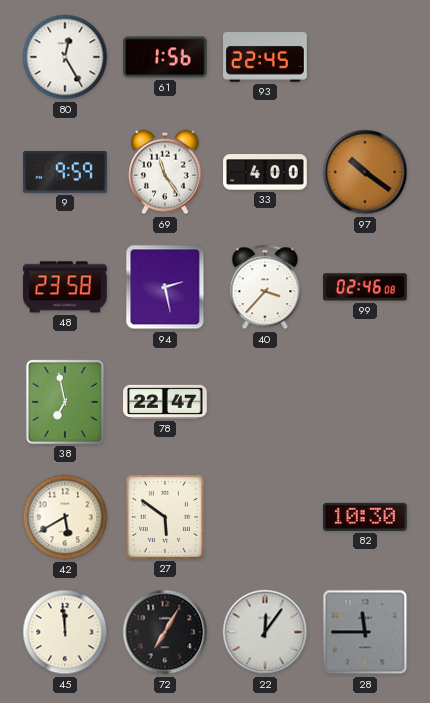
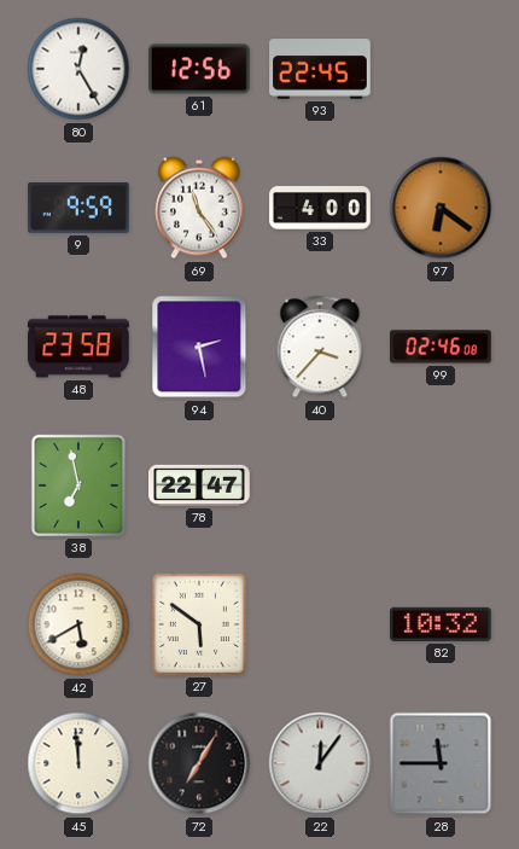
61: 1:56 -> 12:56 (200, 69)
97: 10:21 -> 6:21 (441, 208)
82: 10:30 -> 10:32 (442, 624)
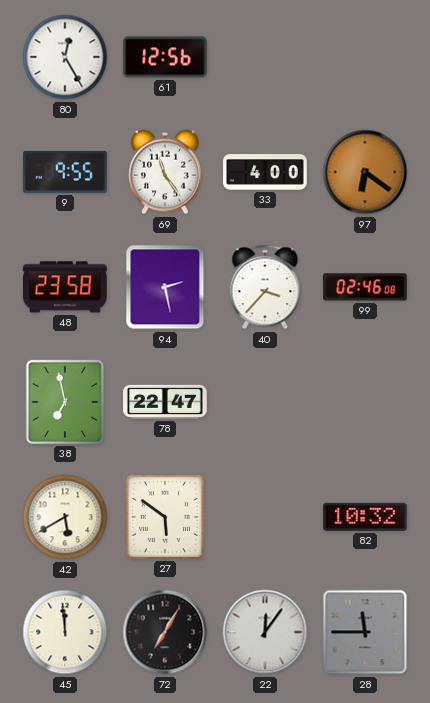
93: 22:45 -> none (320, 69)
9: 9:59 -> 9:55 (65, 173)
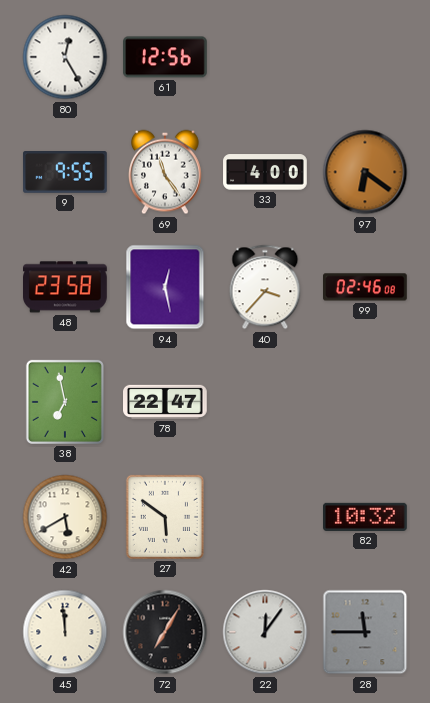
94: 2:28 -> 12:28 (165, 287)
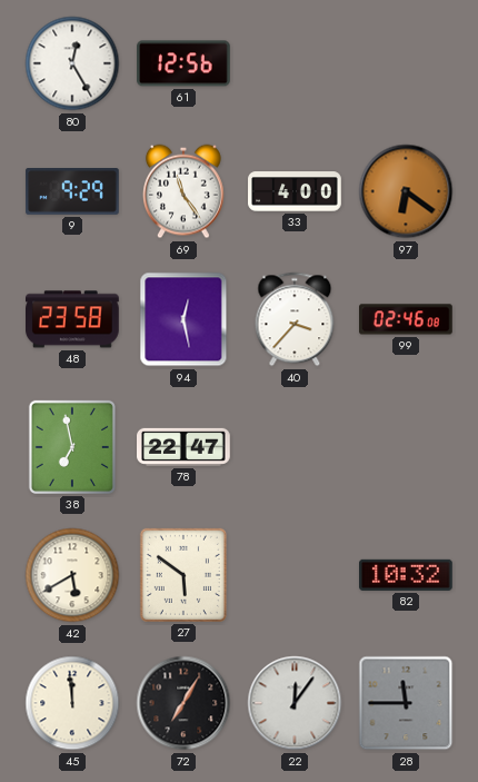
9: 9:55 -> 9:29 (72, 192)
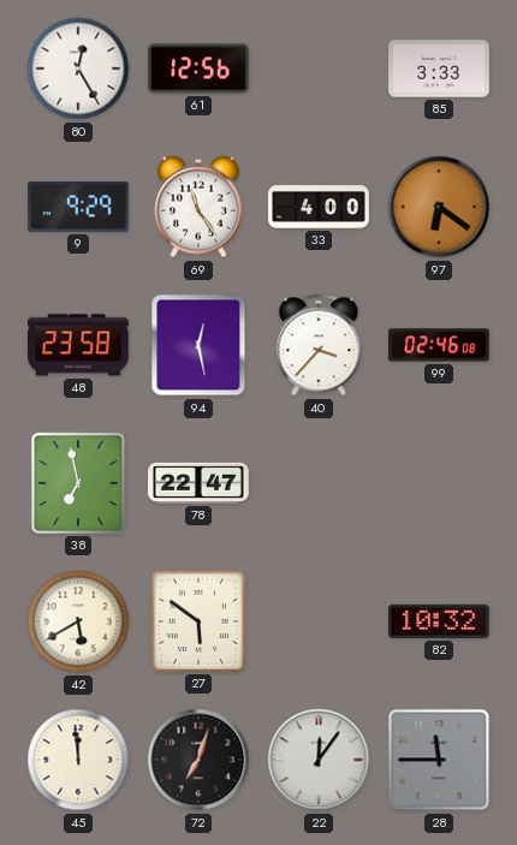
85: none -> 3:33 (439, 69)
72: 7:05 -> 7:03 (198, 760)
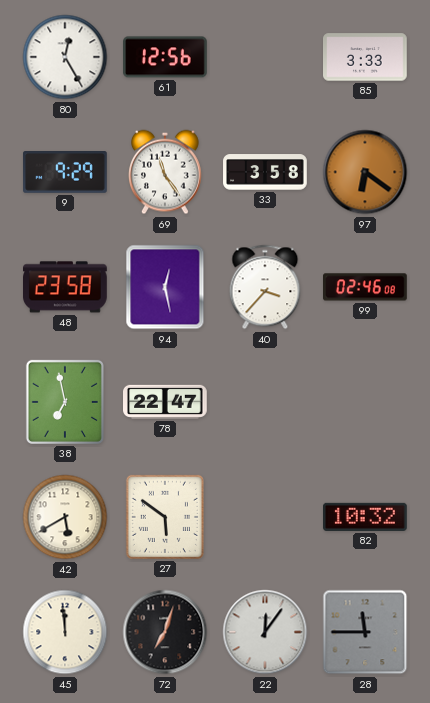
33: 4:00 -> 3:58 (265, 172)
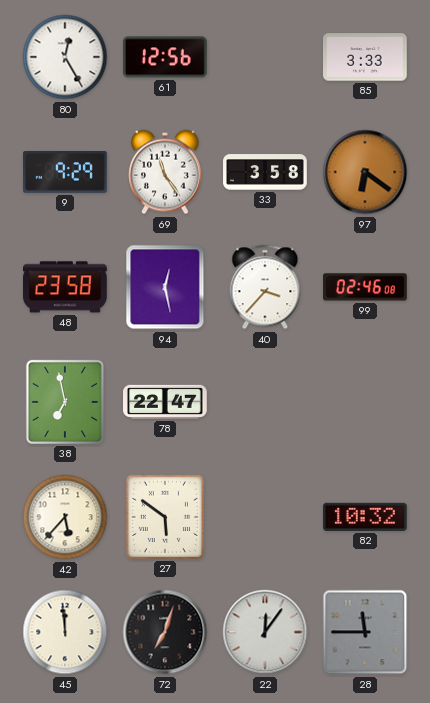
42: 5:40 -> 5:37 (65, 517)
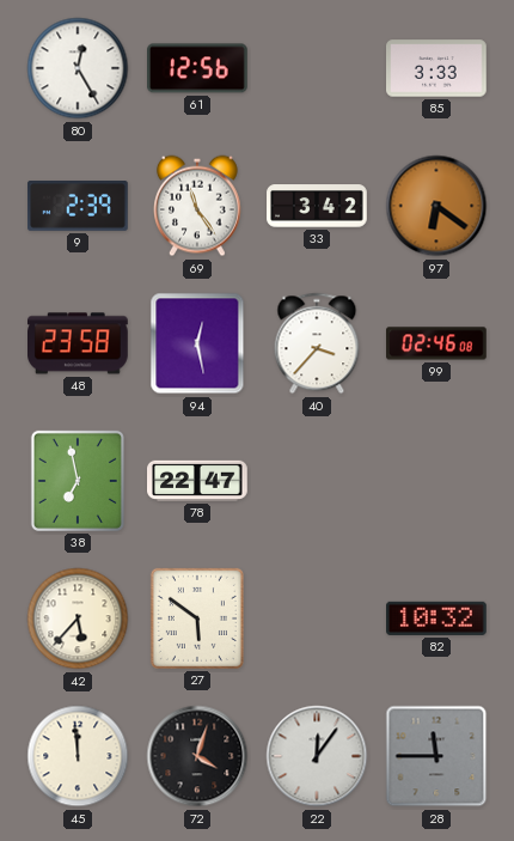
9: 9:29 -> 2:39 (78, 207)
33: 3:58 -> 3:42 (317, 206)
72: 7:03 -> 4:03 (197, 756)
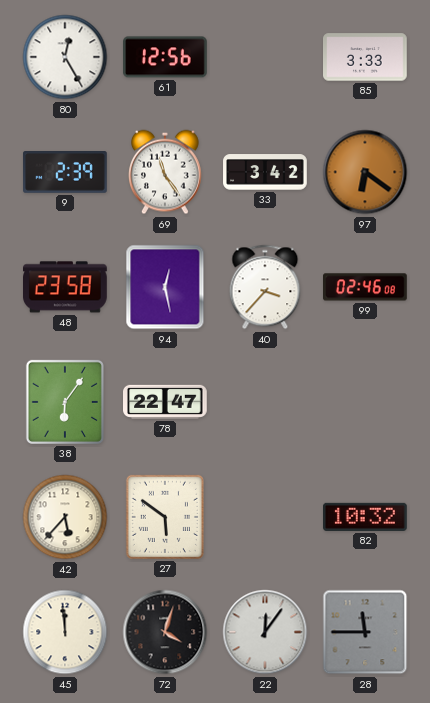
38: 6:58 -> 6:06 (65, 402)
